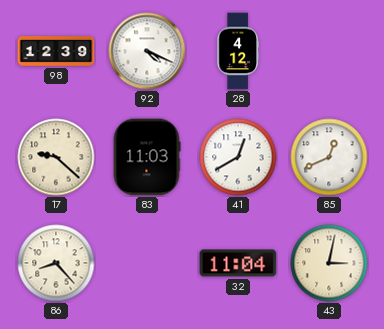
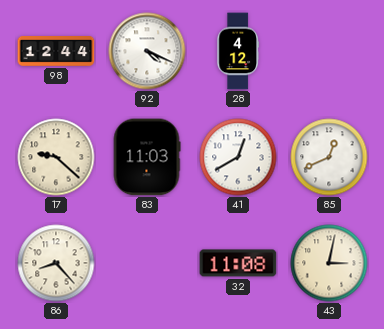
98: 12:39 -> 12:44 (56, 52)
32: 11:04 -> 11:08 (238, 263)
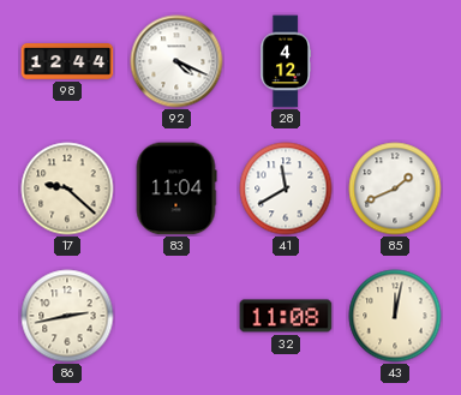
83: 11:03 -> 11:04 (176, 188)
41: 12:40 -> 11:40 (286, 188)
85: 12:41 -> 1:41 (395, 188)
86: 8:23 -> 2:43 (67, 316)
43: 3:02 -> 12:02 (395, 316)
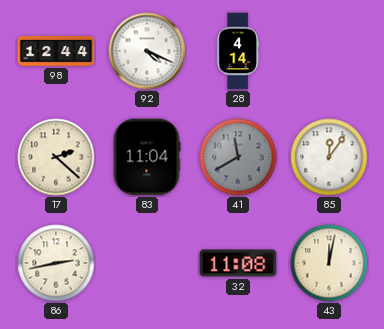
28: 4:12 -> 4:14 (237, 51)
17: 9:22 -> 2:22 (56, 157)
41 dial: white -> grey (238, 157)
85: 1:41 -> 12:06 (329, 157)
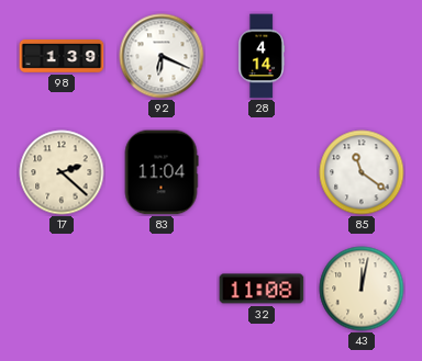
98: 12:44 -> 1:39 (62, 57)
92: 4:19 -> 6:19 (162, 56)
41: 11:40 -> none (238, 157)
85: 12:06 -> 11:21 (362, 172)
86: 2:43 -> none (56, 263)
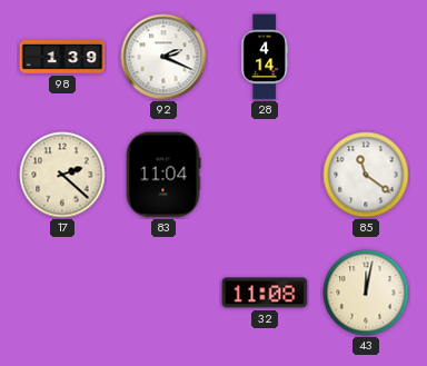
92: 6:19 -> 2:19 (163, 57)
